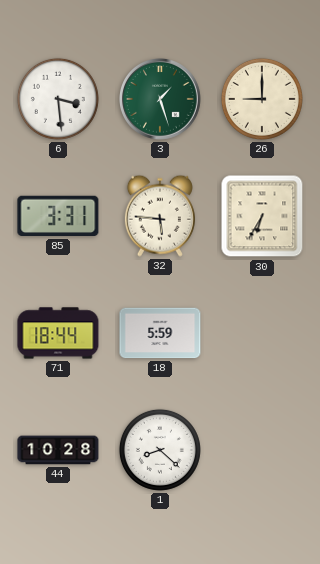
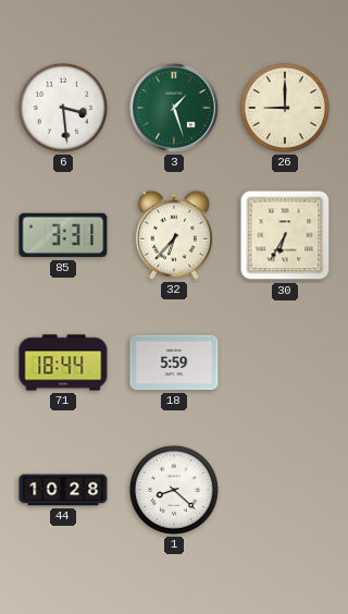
32: 5:46 -> 6:37 (174, 235)
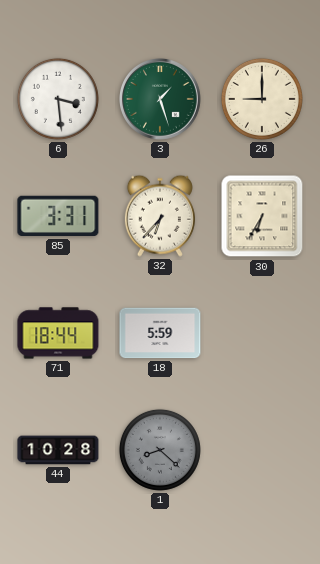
1 dial: white -> grey (160, 450)
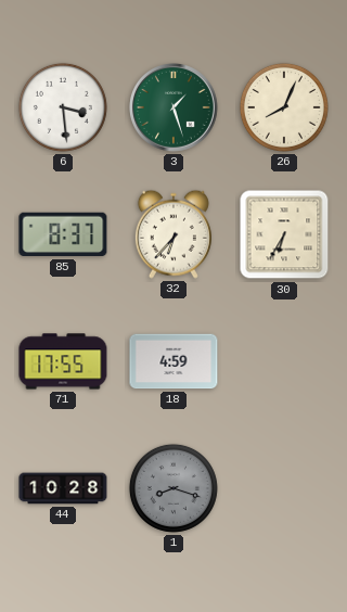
26: 9:00 -> 8:04 (284, 107)
85: 3:31 -> 8:37 (63, 234)
71: 18:44 -> 17:55 (63, 361)
18: 5:59 -> 4:59 (173, 361)
1: 8:22 -> 8:18 (173, 488)
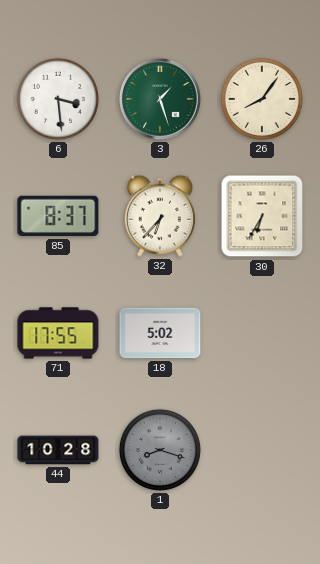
26: 8:04 -> 8:06 (262, 99)
18: 4:59 -> 5:02 (160, 333)
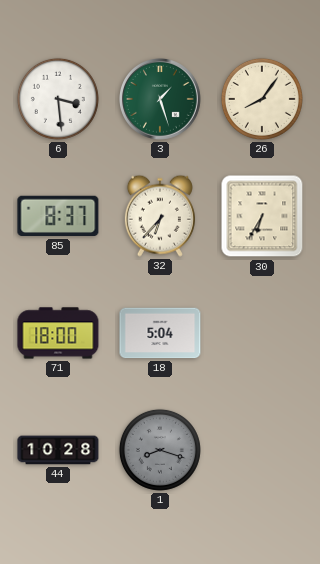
71: 17:55 -> 18:00 (58, 333)
18: 5:02 -> 5:04 (160, 333)
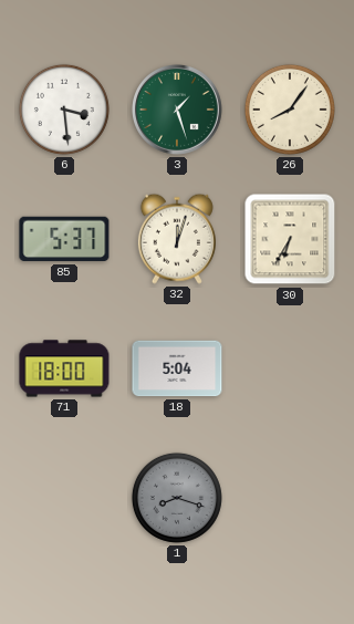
85: 8:37 -> 5:37 (64, 239)
32: 6:37 -> 12:03 (177, 239)
44: 10:28 -> none (58, 450)
